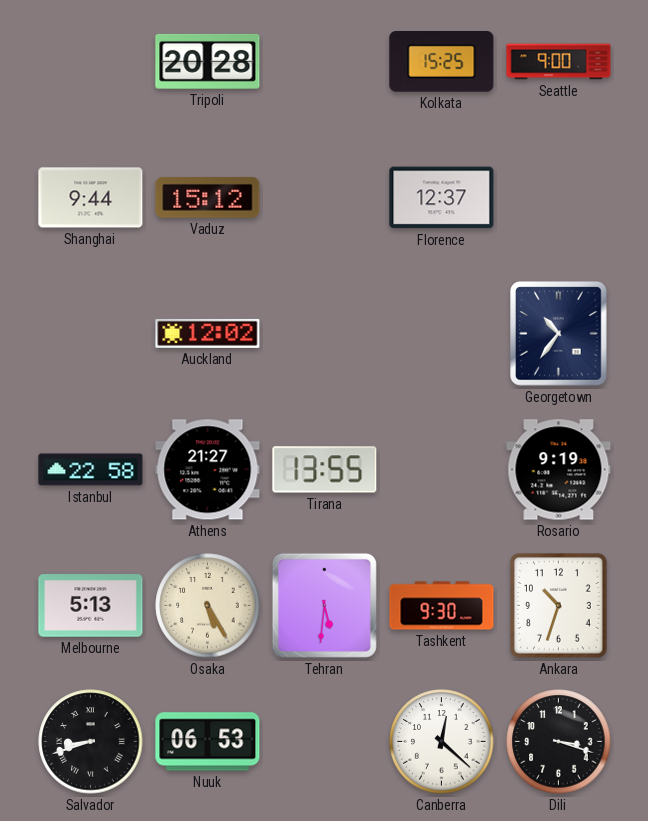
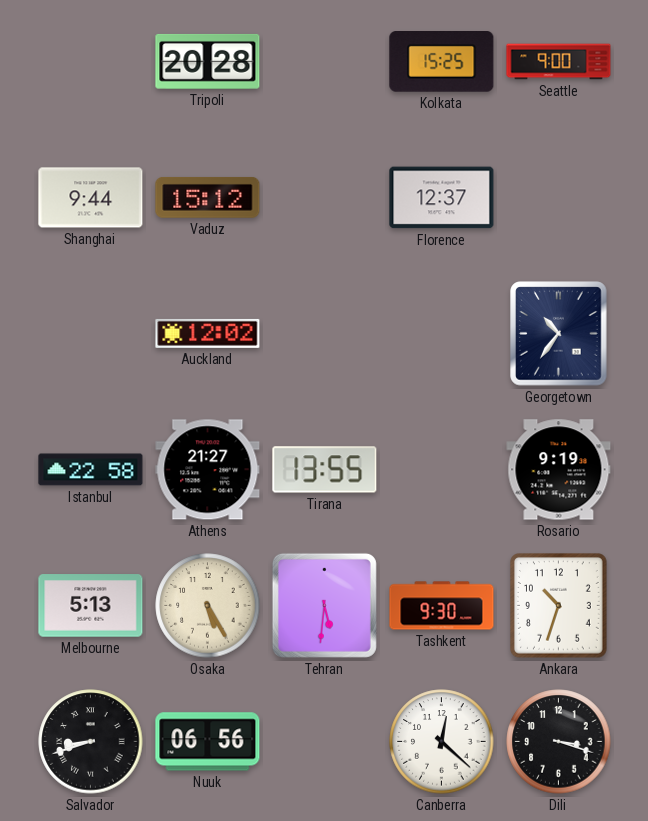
Nuuk: 06:53 -> 06:56 (208, 742)
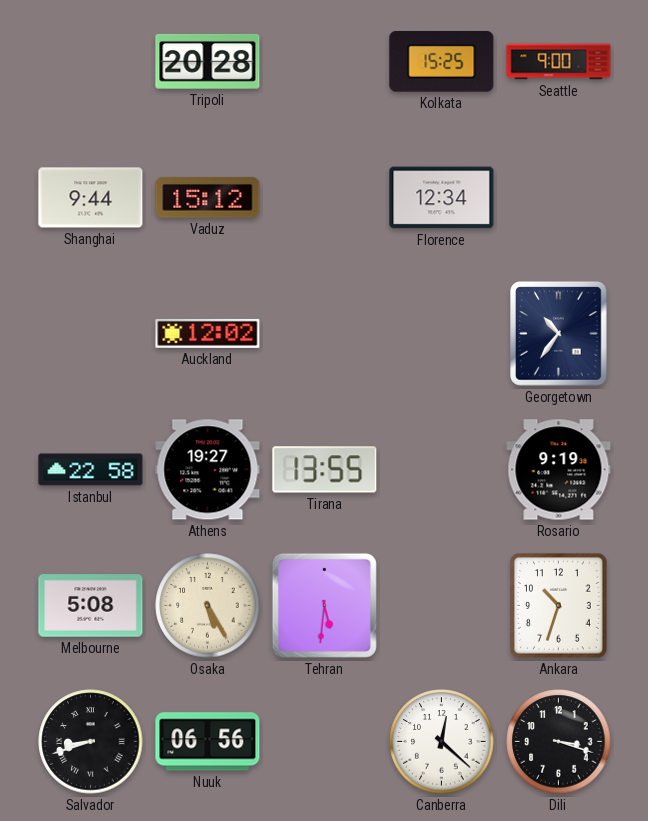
Florence: 12:37 -> 12:34 (442, 198)
Athens: 21:27 -> 19:27 (208, 470)
Melbourne: 5:13 -> 5:08 (91, 606)
Tashkent: 9:30 -> none (442, 606)
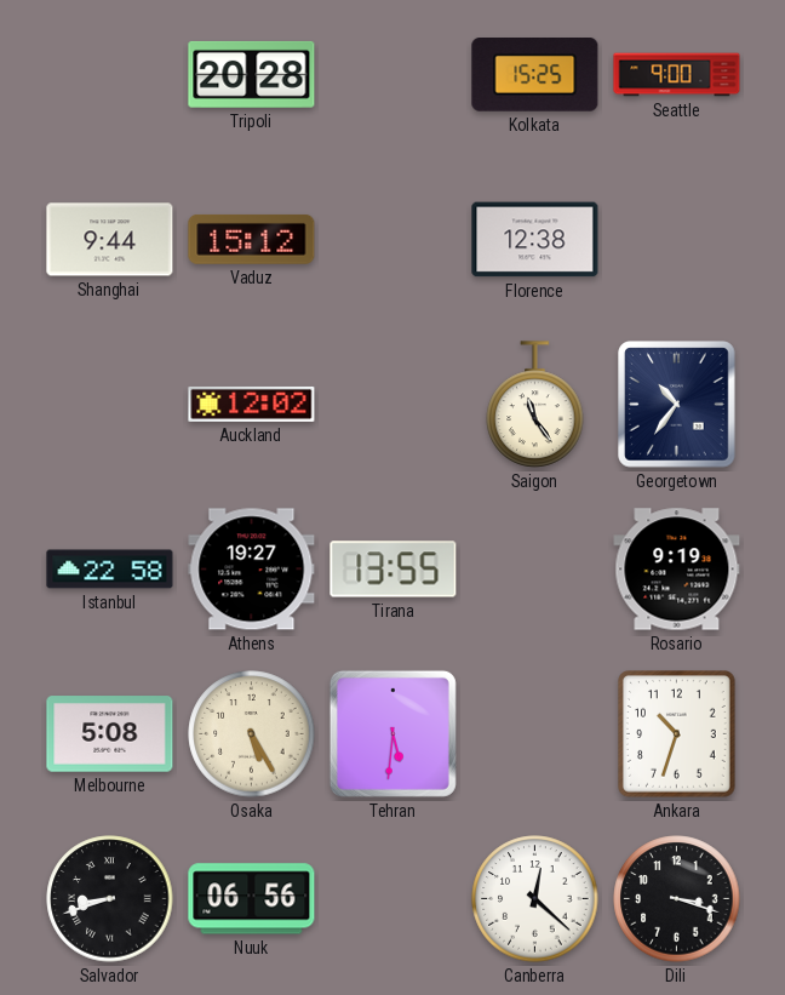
Florence: 12:34 -> 12:38 (535, 240)
Saigon: none -> 11:24 (535, 405)
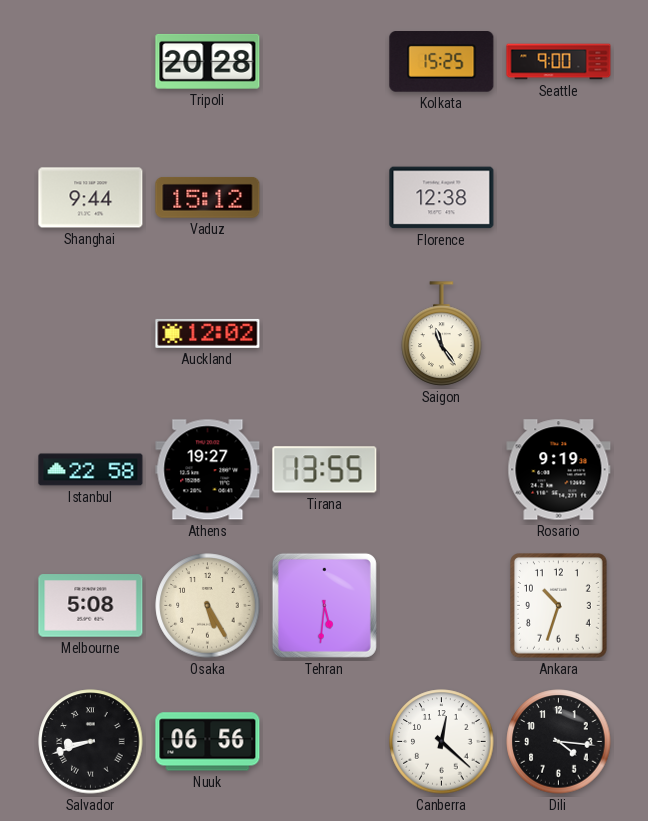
Georgetown: 10:36 -> none (677, 405)
Dili: 3:18 -> 4:16 (559, 742)
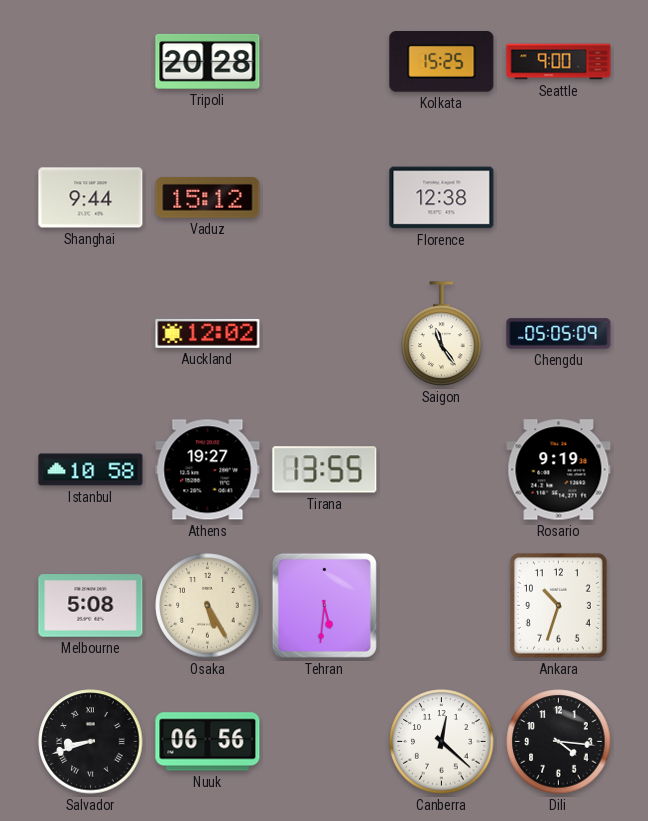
Chengdu: none -> 05:05 (559, 334)
Istanbul: 22:58 -> 10:58 (91, 470)
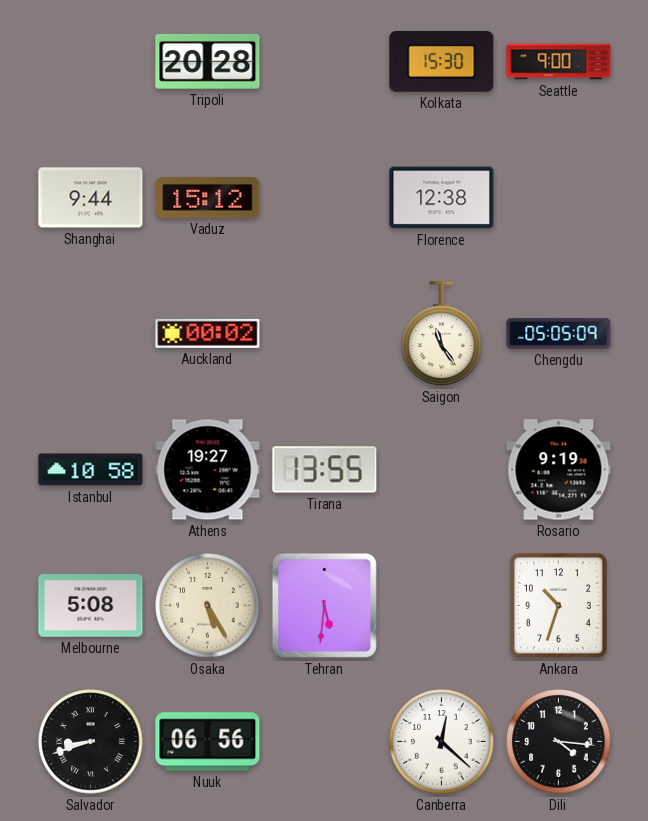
Kolkata: 15:25 -> 15:30 (442, 62)
Auckland: 12:02 -> 00:02 (208, 333)
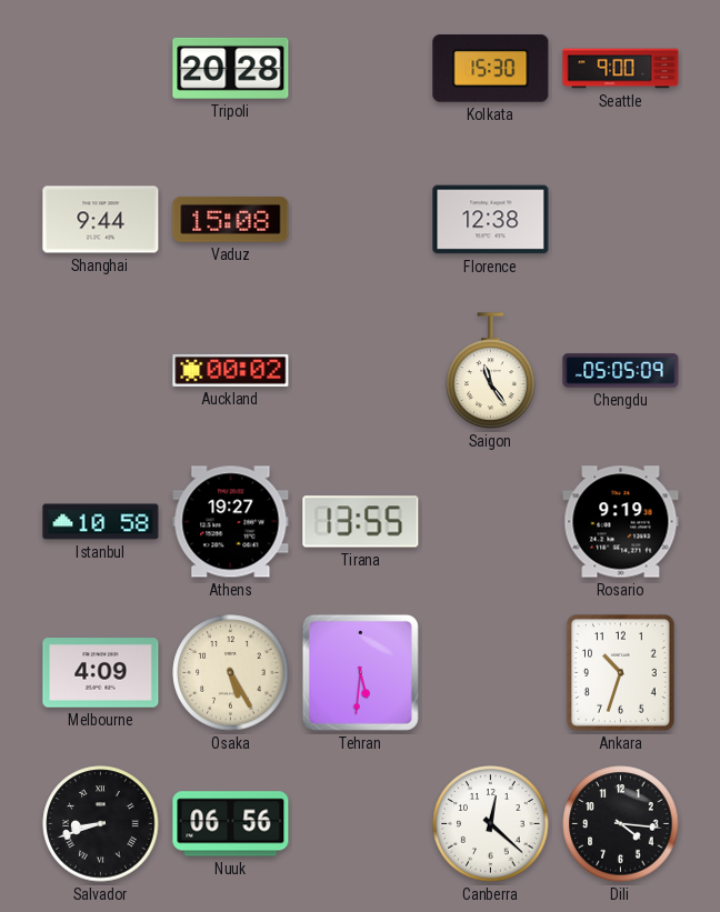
Vaduz: 15:12 -> 15:08 (231, 219)
Melbourne: 5:08 -> 4:09 (101, 673)
